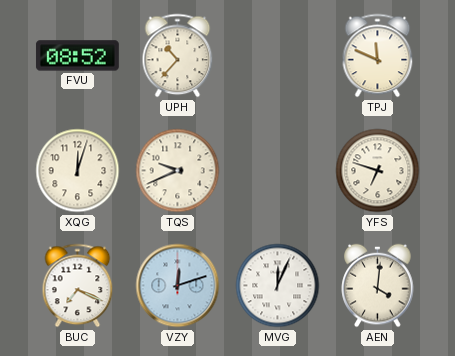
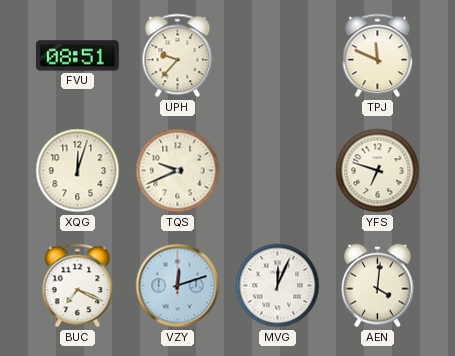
FVU: 08:52 -> 08:51 (77, 56)
UPH: 10:37 -> 9:37 (178, 56)
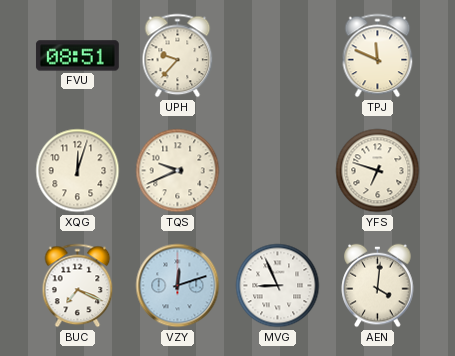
MVG: 12:04 -> 8:56 (278, 286)
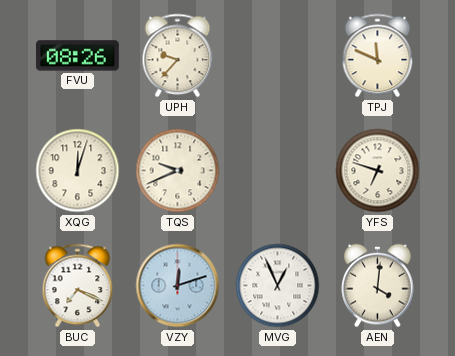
FVU: 08:51 -> 08:26 (77, 56)
MVG: 8:56 -> 12:56 (278, 286)
